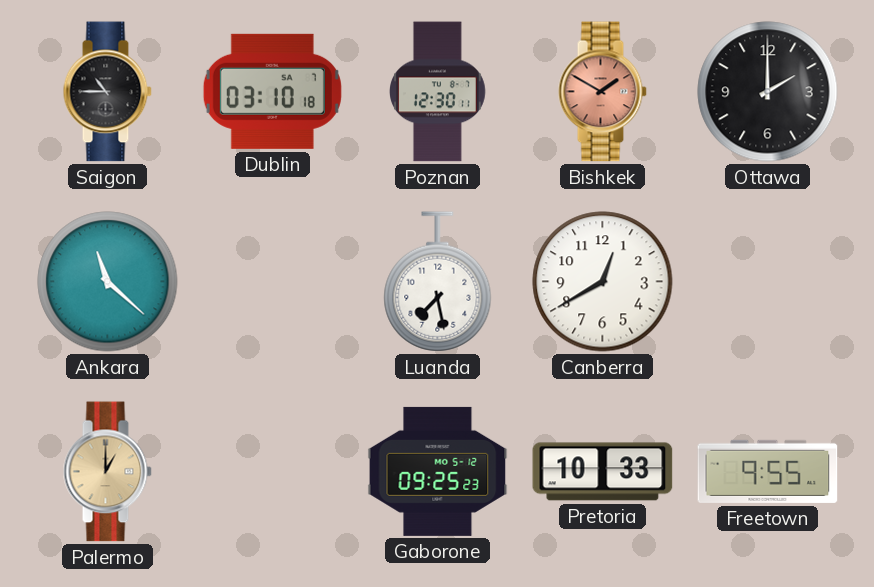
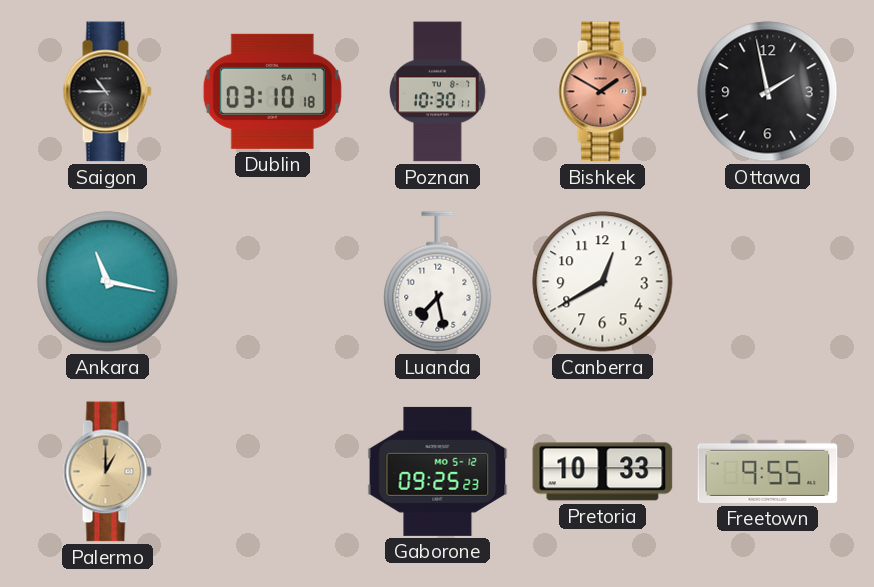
Poznan: 12:30 -> 10:30 (438, 92)
Ottawa: 2:00 -> 1:58 (768, 92)
Ankara: 11:22 -> 11:17 (108, 282)
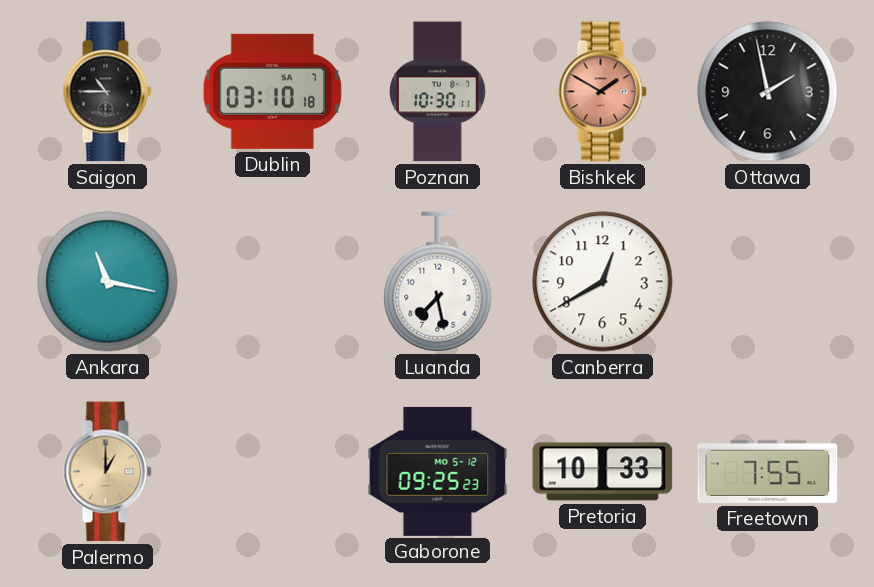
Freetown: 9:55 -> 7:55 (768, 471)
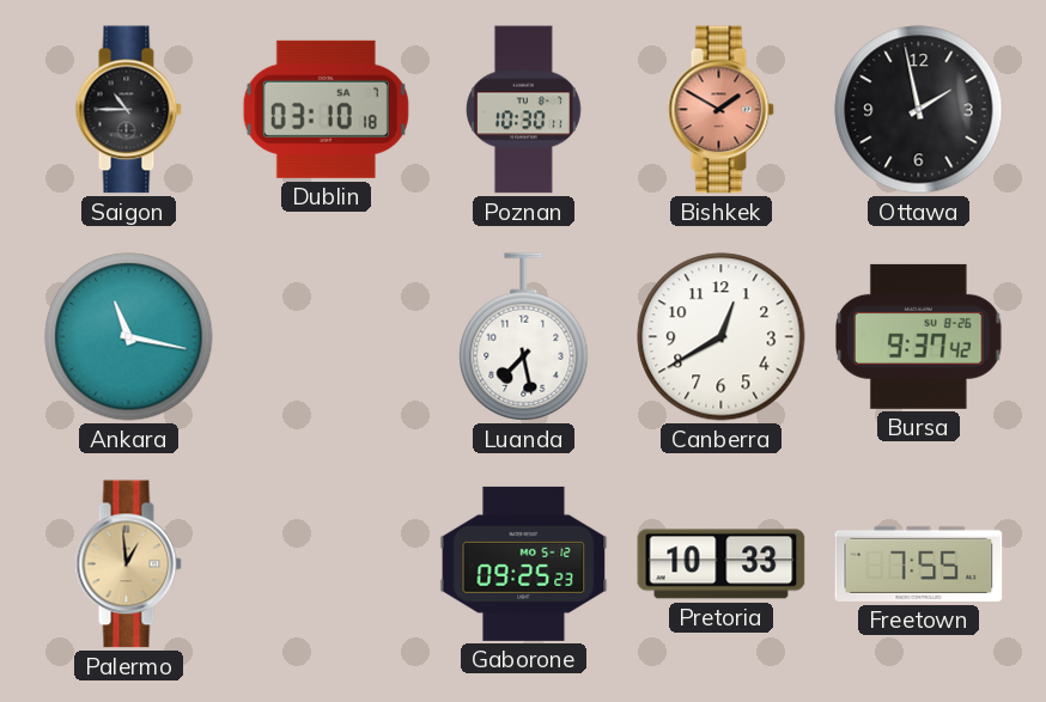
Bursa: none -> 9:37 (919, 336)
Palermo: 1:00 -> 12:59 (128, 564)
